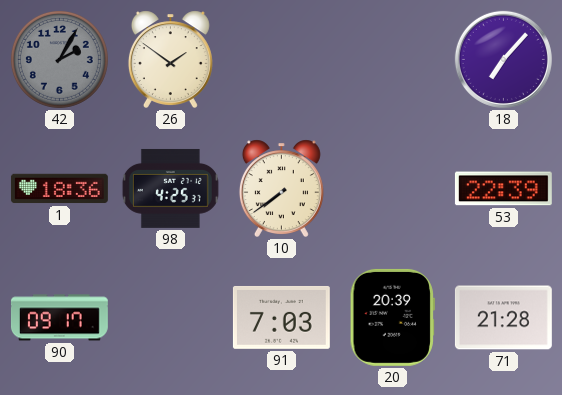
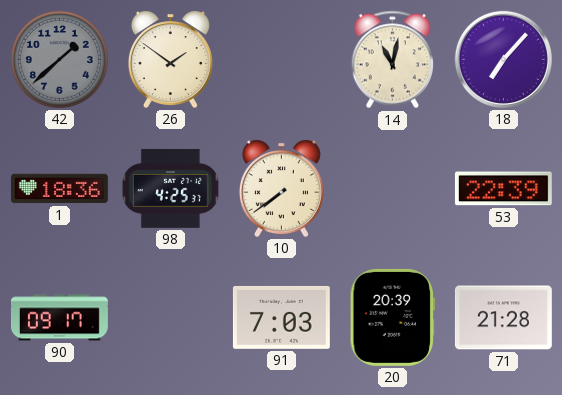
42: 2:05 -> 1:38 (59, 59)
14: none -> 11:02 (392, 60)
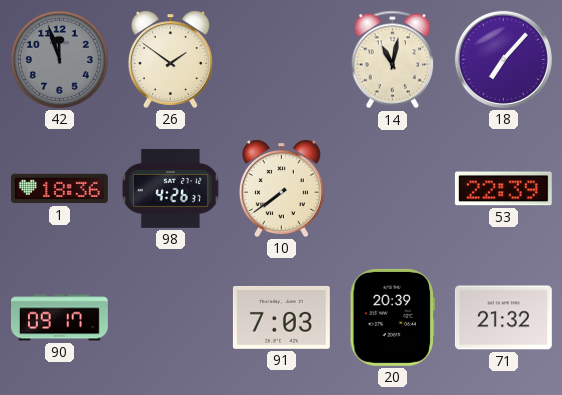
42: 1:38 -> 11:57 (59, 59)
98: 4:25 -> 4:26 (170, 188)
71: 21:28 -> 21:32 (503, 318)
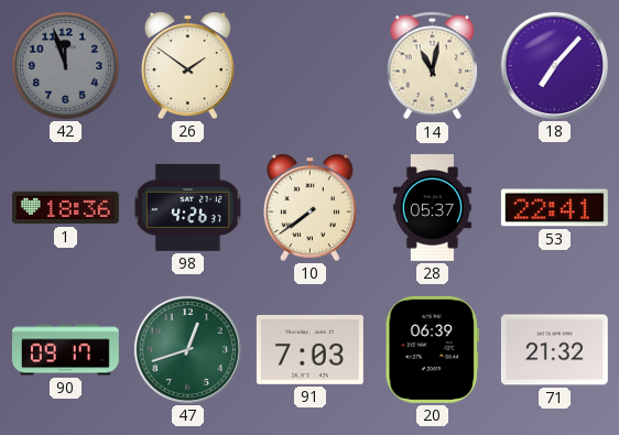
28: none -> 05:37 (432, 207)
53: 22:39 -> 22:41 (554, 208)
47: none -> 12:42 (187, 349)
20: 20:39 -> 06:39 (432, 349)
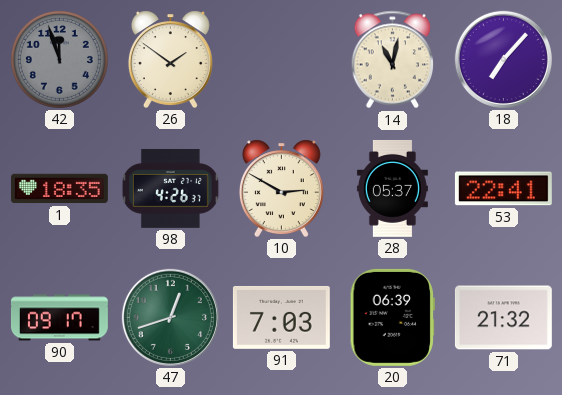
1: 18:36 -> 18:35 (59, 189)
10: 7:39 -> 2:50 (281, 188)
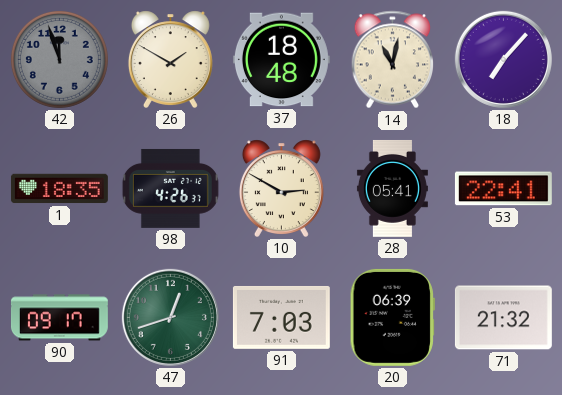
26: 1:51 -> 1:50 (170, 59)
37: none -> 18:48 (281, 60)
28: 05:37 -> 05:41 (392, 188)
